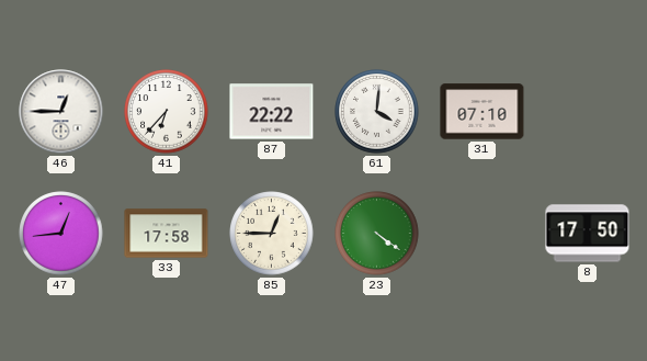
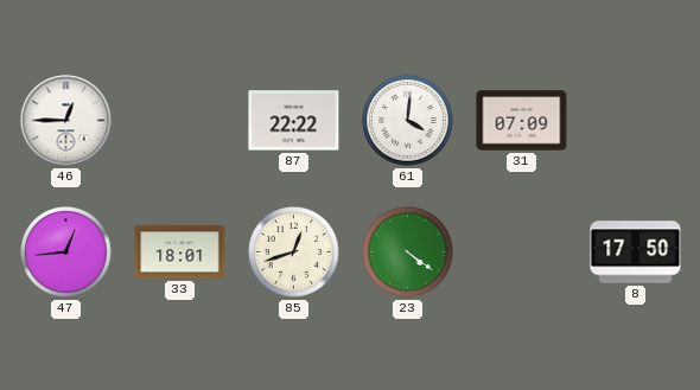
41: 6:37 -> none (167, 112)
31: 07:10 -> 07:09 (522, 121)
33: 17:58 -> 18:01 (180, 252)
85: 12:45 -> 12:42 (294, 252)
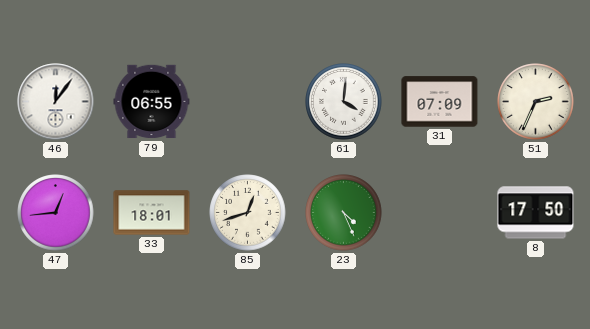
46: 12:45 -> 12:06 (56, 102)
79: none -> 06:55 (152, 102)
87: 22:22 -> none (294, 121)
51: none -> 2:34 (536, 102)
23: 4:21 -> 4:26 (344, 213)
